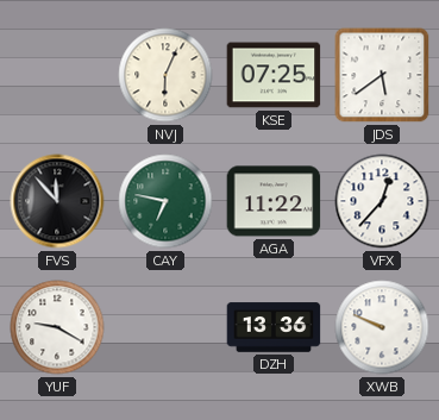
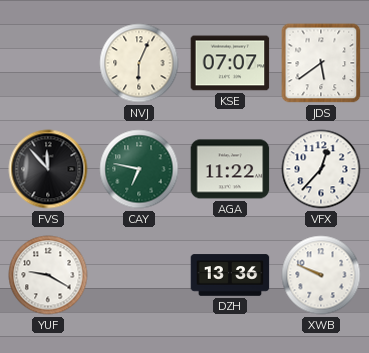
KSE: 07:25 -> 07:07 (230, 63)
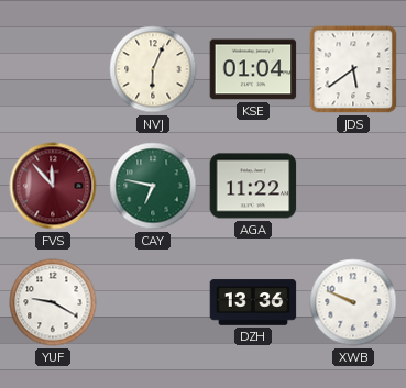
KSE: 07:07 -> 01:04 (253, 69)
FVS dial: black -> burgundy (53, 186)
VFX: 12:37 -> none (321, 169)
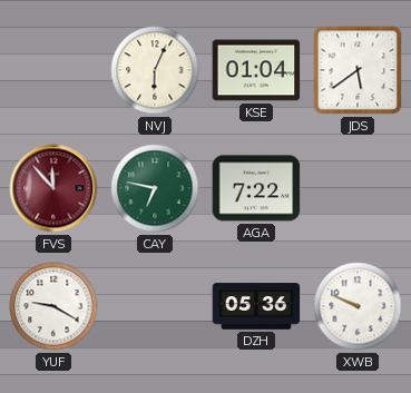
AGA: 11:22 -> 7:22 (256, 188)
DZH: 13:36 -> 05:36 (256, 306)
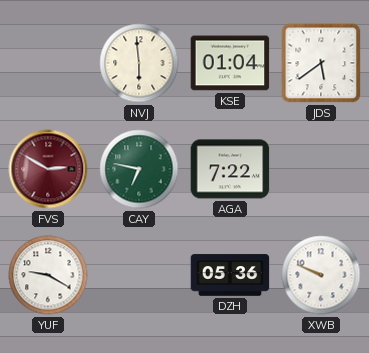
NVJ: 6:04 -> 5:59 (139, 63)
FVS: 11:53 -> 2:50 (48, 169)
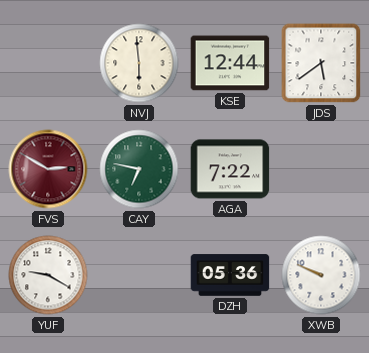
KSE: 01:04 -> 12:44 (230, 63)
